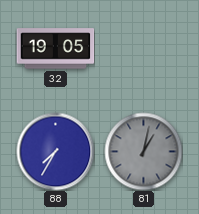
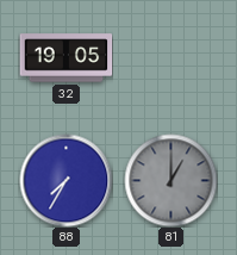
81: 1:02 -> 1:00 (170, 180)
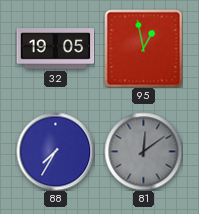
95: none -> 12:58 (143, 48)
81: 1:00 -> 12:09 (143, 151)
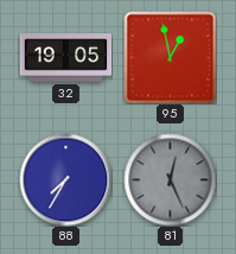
81: 12:09 -> 12:26 (170, 179)
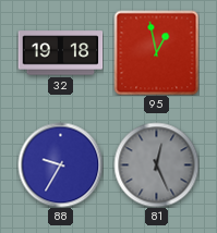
32: 19:05 -> 19:18 (60, 53)
88: 7:35 -> 9:35 (60, 164)
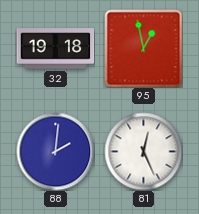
88: 9:35 -> 2:01 (55, 151)
81 dial: grey -> white (143, 151)
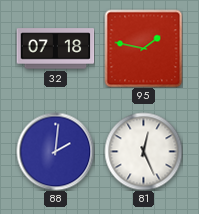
32: 19:18 -> 07:18 (55, 49)
95: 12:58 -> 1:47 (143, 48)
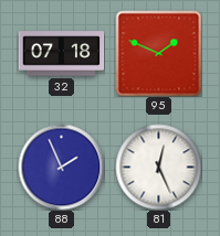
95: 1:47 -> 1:49 (158, 53)
88: 2:01 -> 1:56 (61, 167)
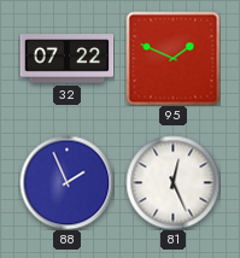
32: 07:18 -> 07:22 (66, 59)
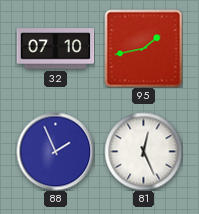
32: 07:22 -> 07:10 (55, 49)
95: 1:49 -> 1:43 (143, 48)
